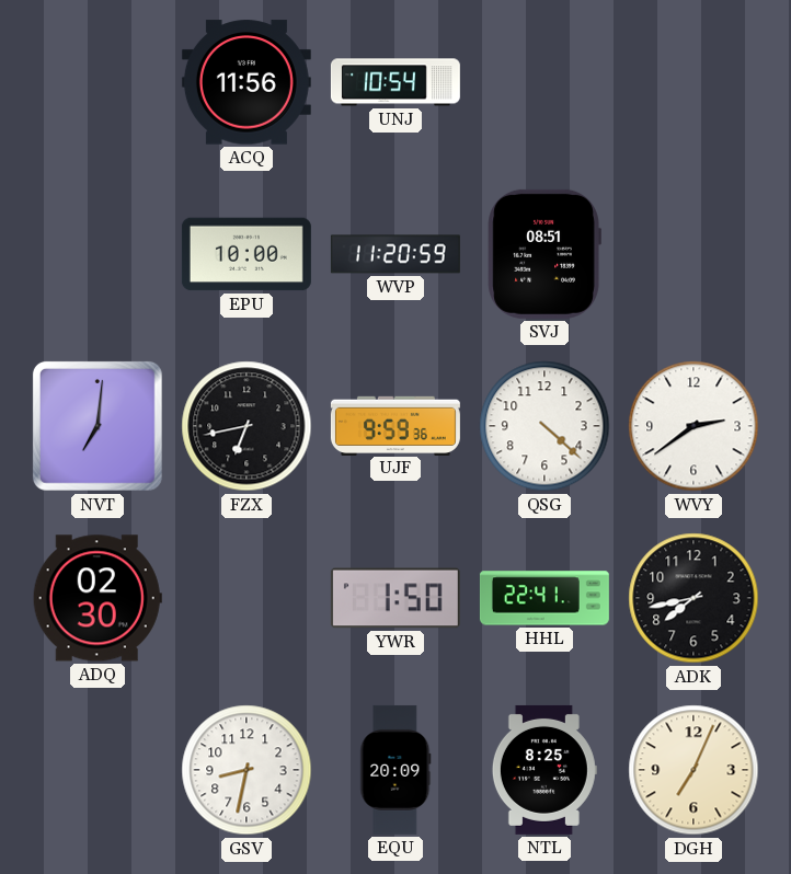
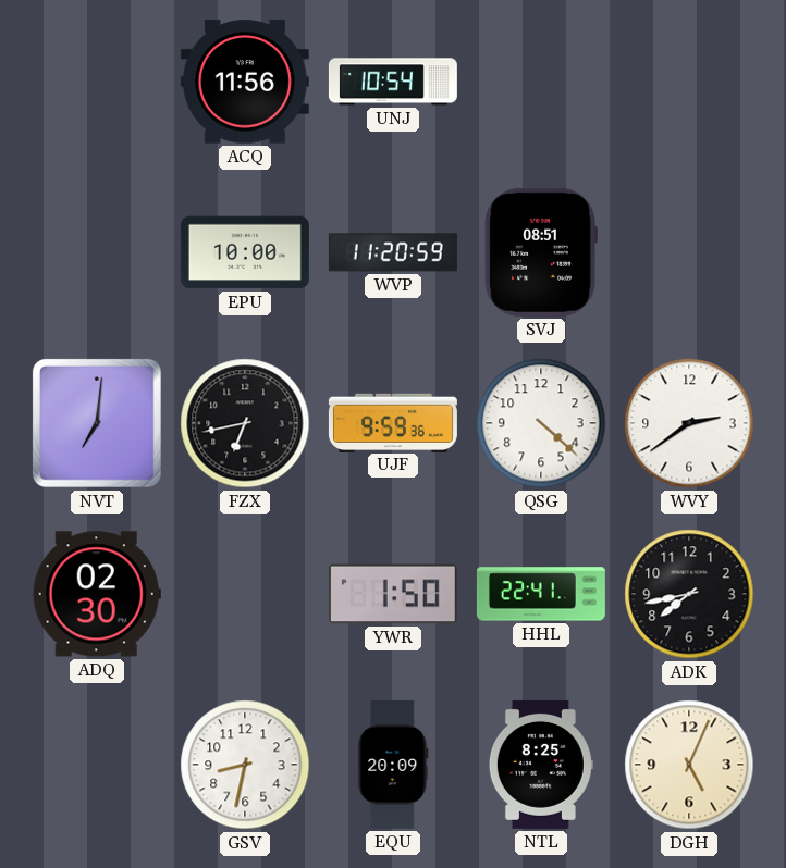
DGH: 7:04 -> 5:04 (689, 765)
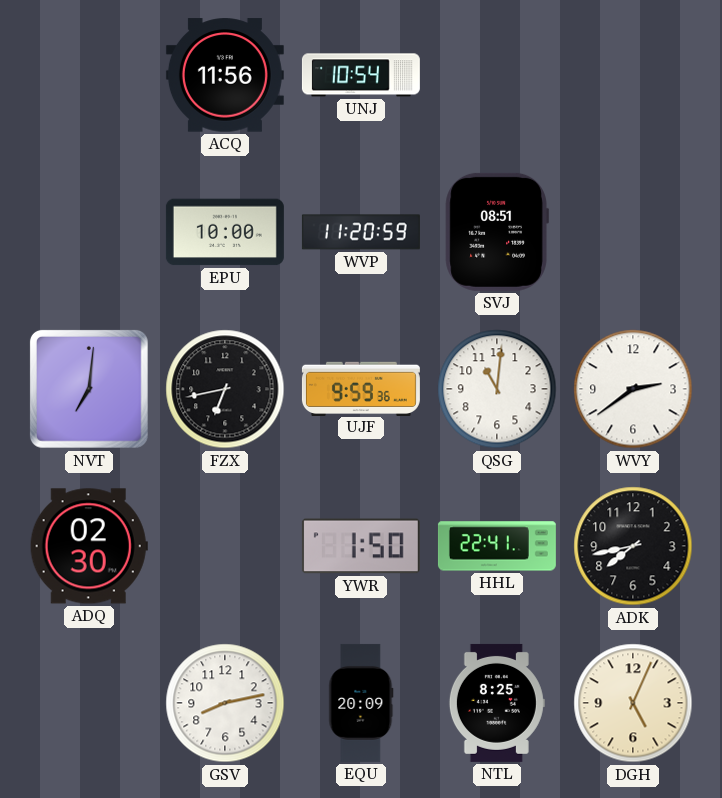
QSG: 4:22 -> 11:01 (497, 389)
GSV: 8:32 -> 8:13 (225, 703)
